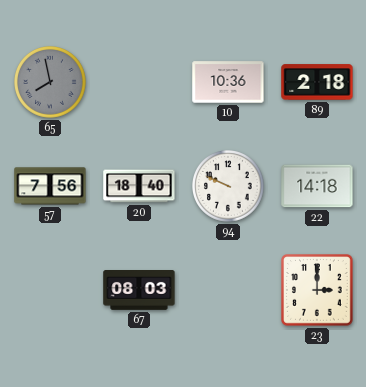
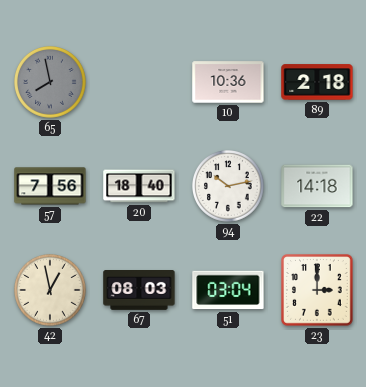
94: 9:49 -> 10:13 (229, 187)
42: none -> 12:58 (51, 291)
51: none -> 03:04 (228, 290)
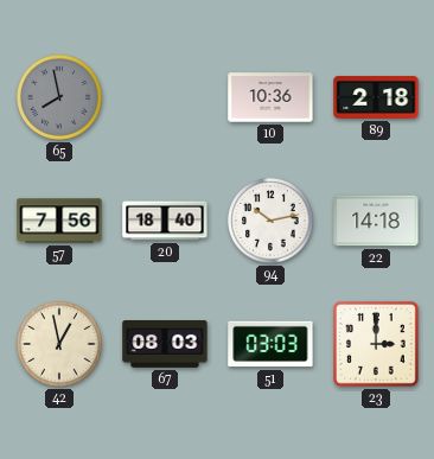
51: 03:04 -> 03:03 (270, 344)
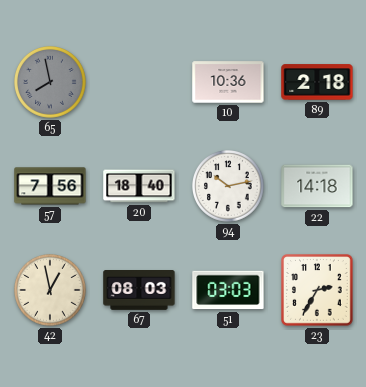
23: 3:00 -> 2:35 (318, 291)
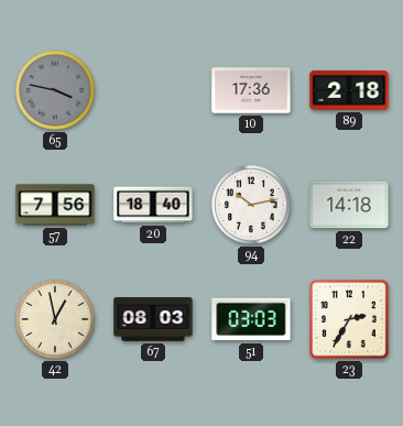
65: 7:58 -> 3:47 (56, 91)
10: 10:36 -> 17:36 (251, 90)
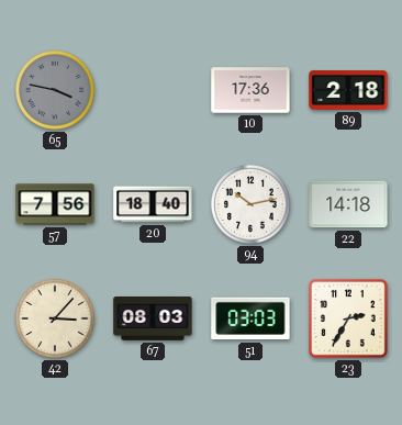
42: 12:58 -> 3:07 (56, 320)
